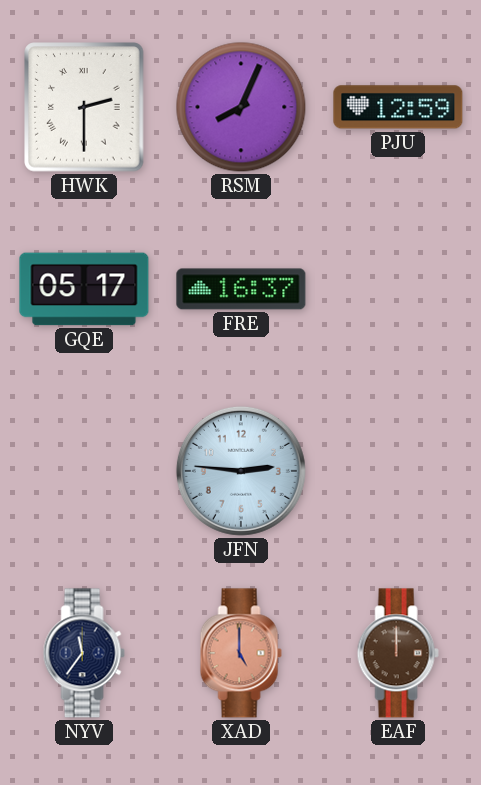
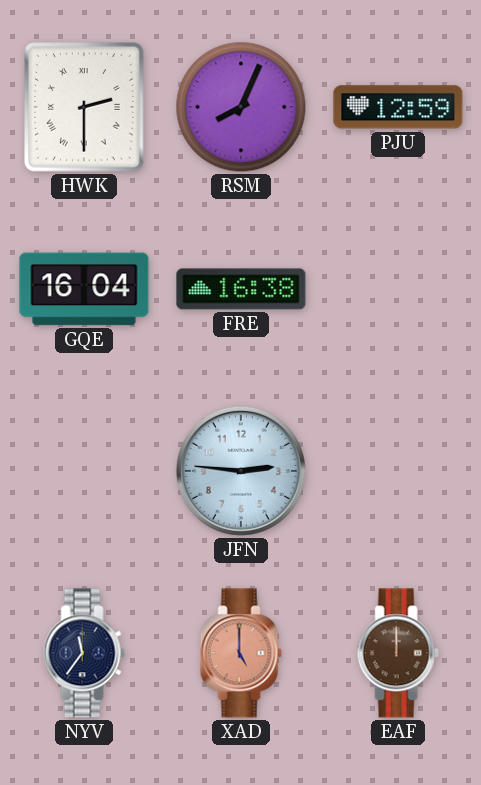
GQE: 05:17 -> 16:04 (84, 289)
FRE: 16:37 -> 16:38 (241, 289)
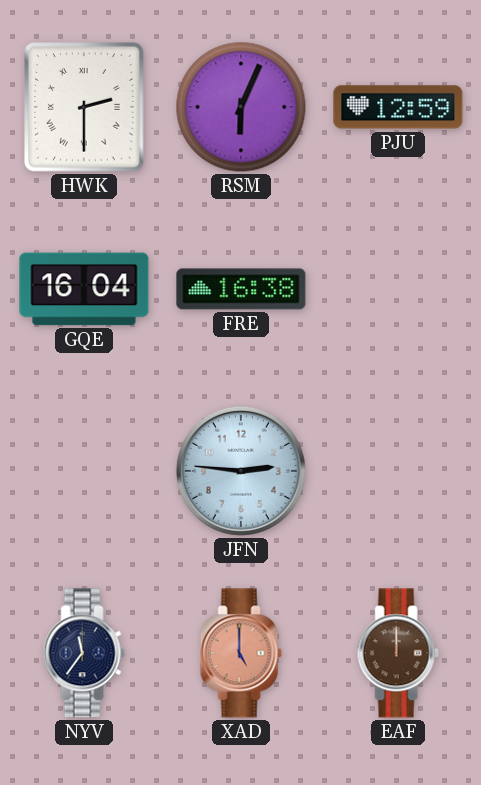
RSM: 8:04 -> 6:04 (241, 107)
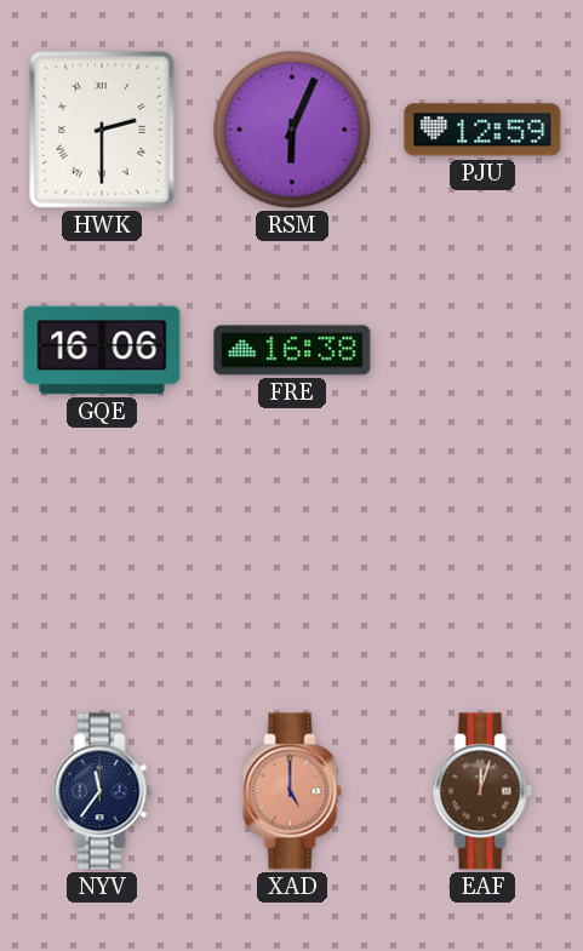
GQE: 16:04 -> 16:06 (102, 350)
JFN: 2:46 -> none (241, 471)
EAF: 12:00 -> 12:03 (482, 791)
